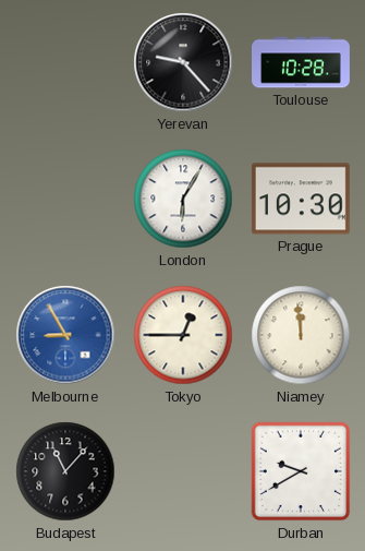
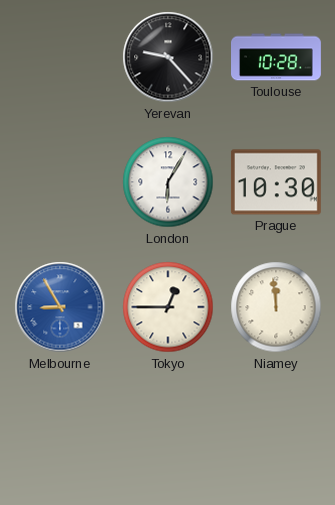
Budapest: 11:07 -> none (65, 471)
Durban: 9:40 -> none (301, 471)
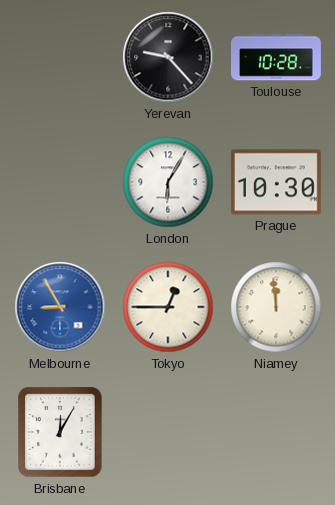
Brisbane: none -> 12:05 (60, 432)
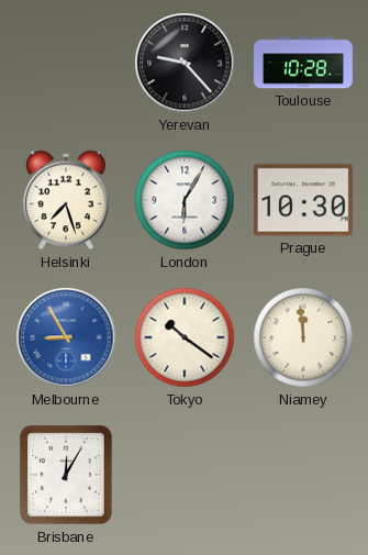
Helsinki: none -> 7:27 (67, 200)
Tokyo: 12:45 -> 10:21 (185, 337)
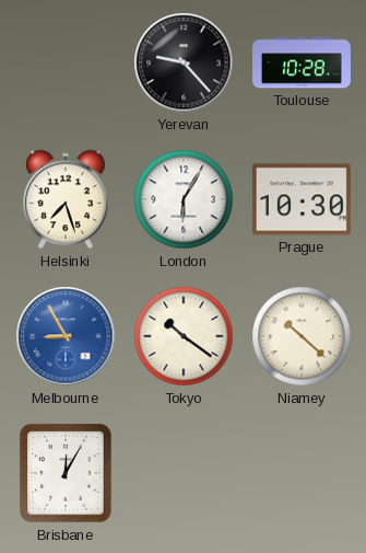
Niamey: 11:59 -> 10:22 (302, 336)
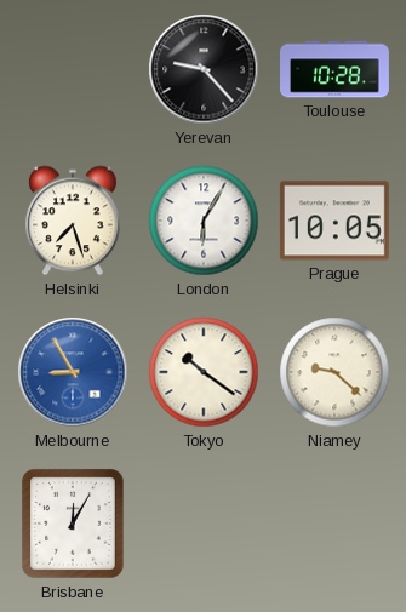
Prague: 10:30 -> 10:05 (334, 221)
Niamey: 10:22 -> 9:22 (334, 372)
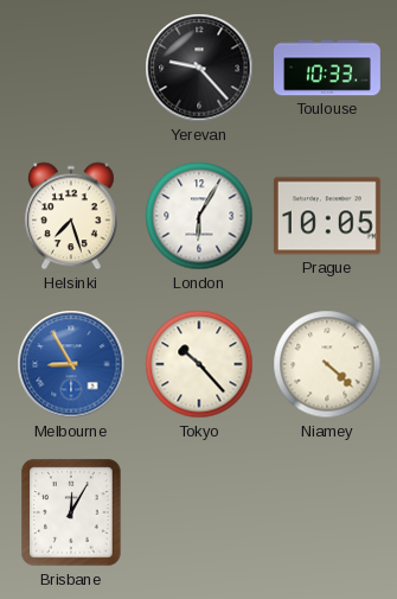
Toulouse: 10:28 -> 10:33 (328, 68)
Tokyo: 10:21 -> 10:23 (199, 364)
Niamey: 9:22 -> 4:22 (327, 364)
